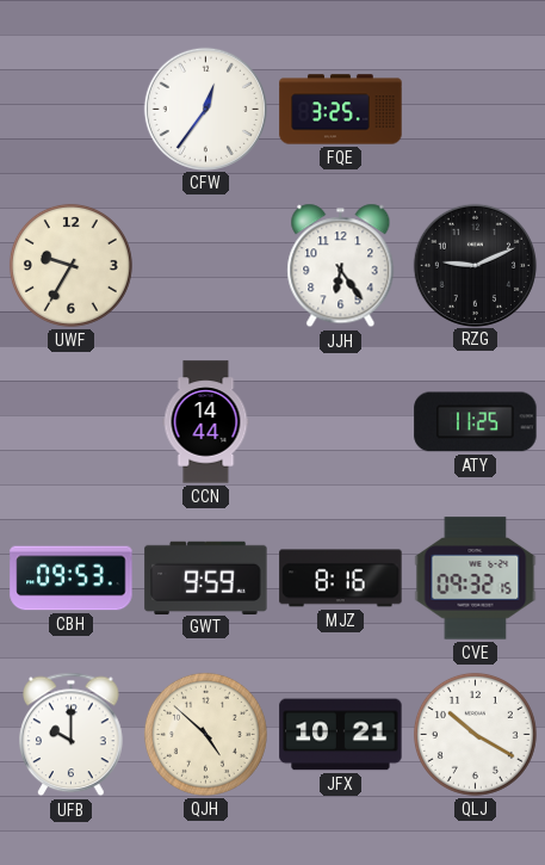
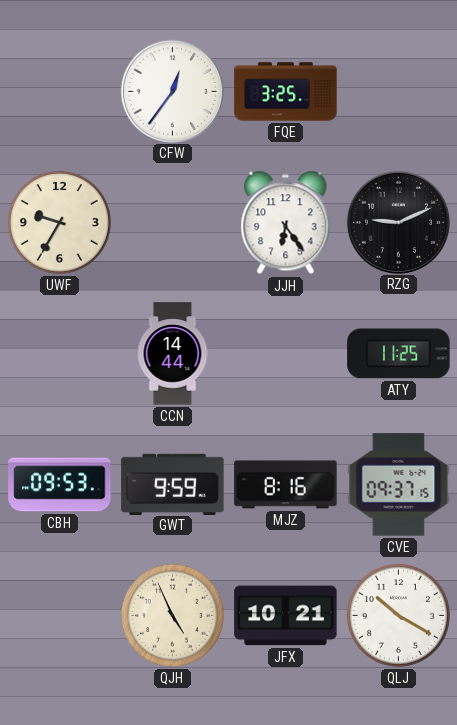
CVE: 09:32 -> 09:37 (399, 485)
UFB: 10:00 -> none (72, 735)
QJH: 4:52 -> 4:56 (172, 615)
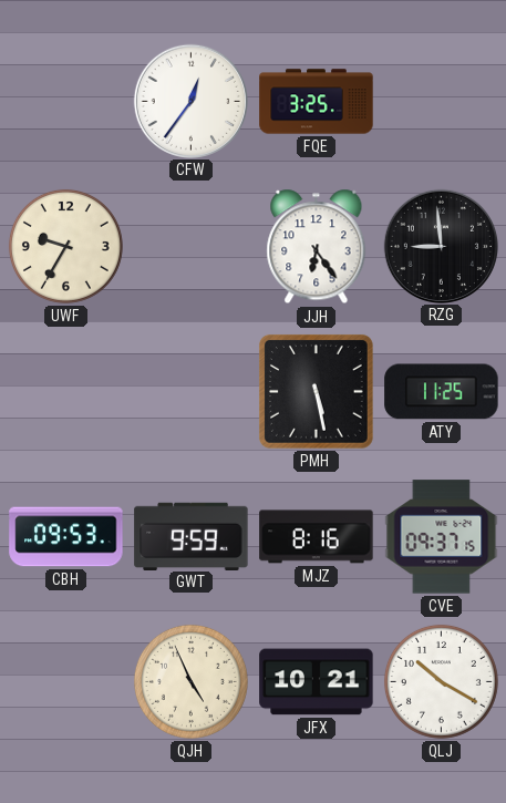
RZG: 9:11 -> 8:59 (441, 246)
CCN: 14:44 -> none (173, 354)
PMH: none -> 5:28 (317, 392)
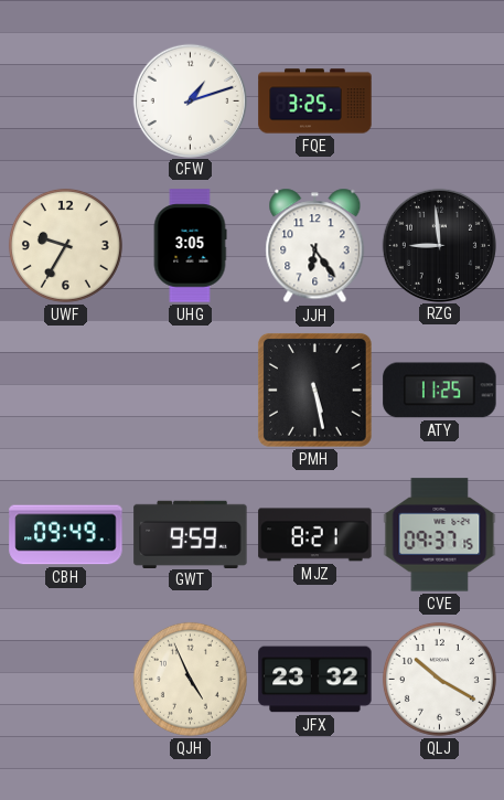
CFW: 12:36 -> 1:12 (190, 100)
UHG: none -> 3:05 (190, 246)
CBH: 09:53 -> 09:49 (66, 535)
MJZ: 8:16 -> 8:21 (315, 535)
JFX: 10:21 -> 23:32 (315, 680)
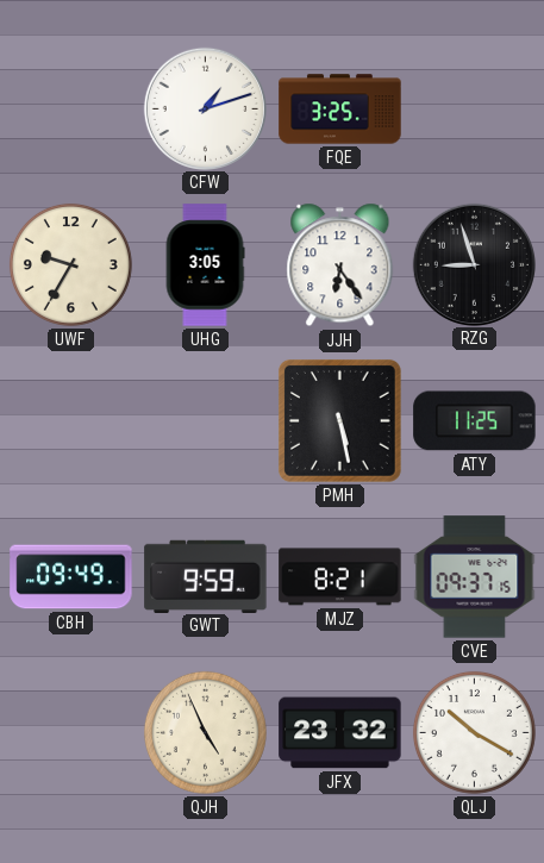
RZG: 8:59 -> 8:57 (474, 264)
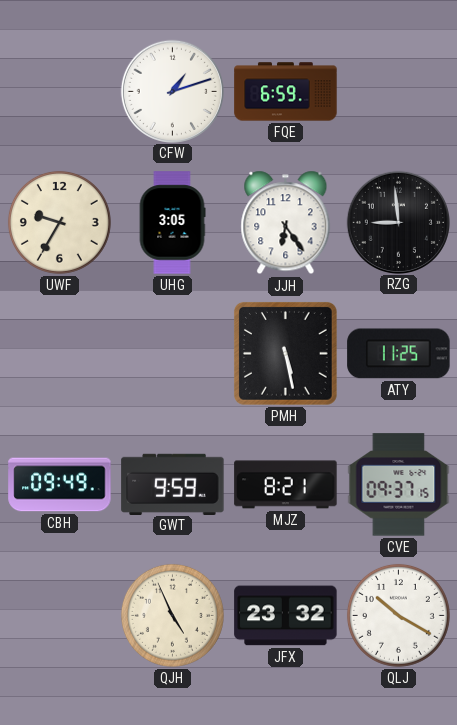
FQE: 3:25 -> 6:59 (286, 92)
RZG: 8:57 -> 8:59 (398, 222)
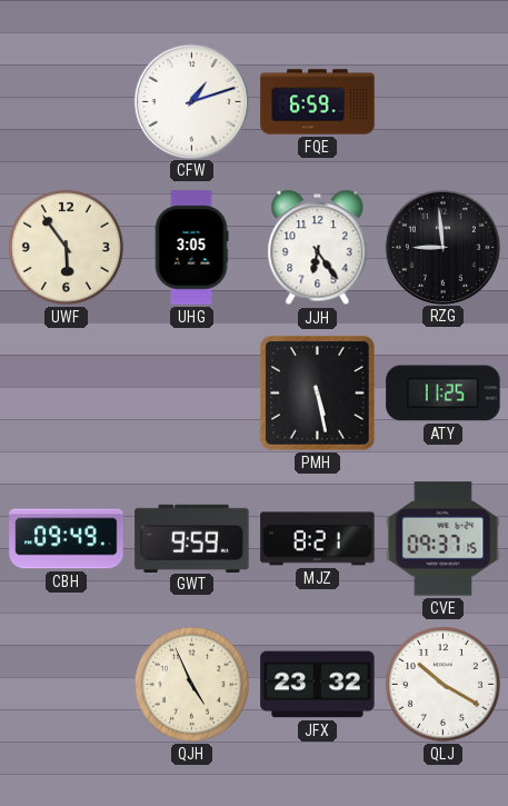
UWF: 9:35 -> 5:54 (66, 247)
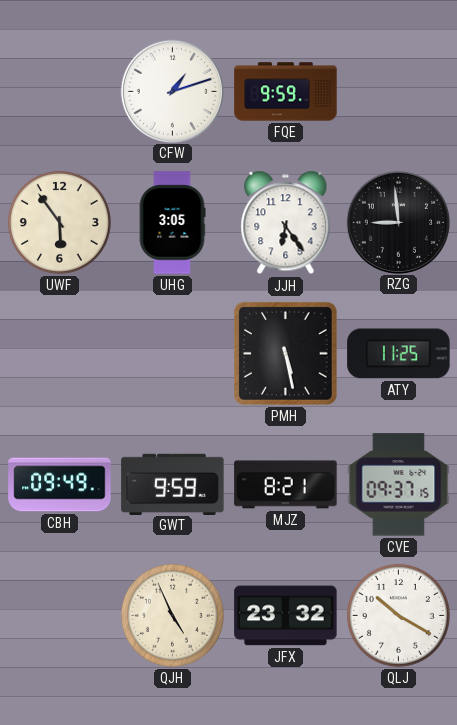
FQE: 6:59 -> 9:59 (286, 92)
